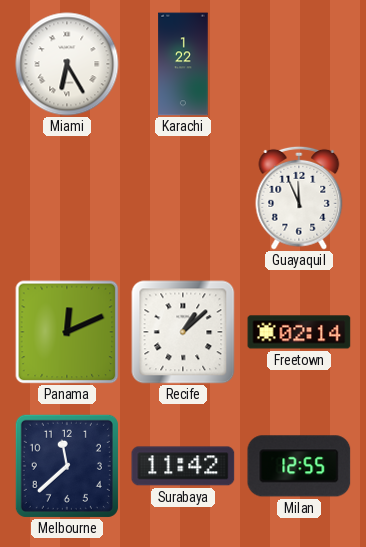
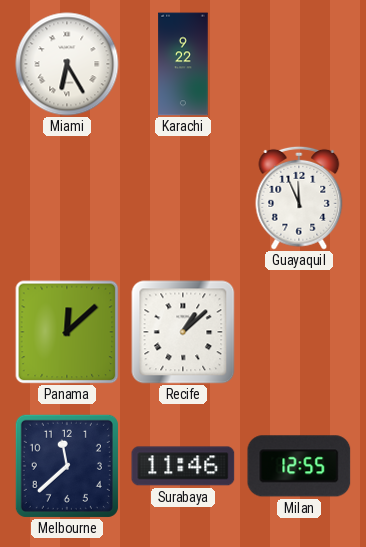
Karachi: 1:22 -> 9:22 (183, 64)
Panama: 12:11 -> 12:08 (67, 332)
Freetown: 02:14 -> none (299, 332)
Surabaya: 11:42 -> 11:46 (183, 466)
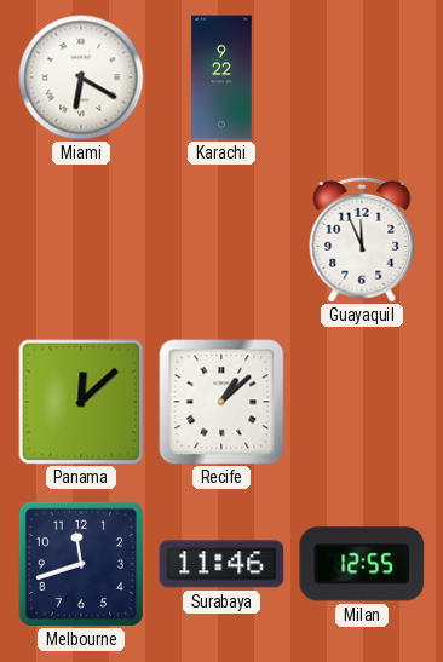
Miami: 6:25 -> 6:20 (81, 77)
Melbourne: 11:38 -> 11:42 (81, 564)
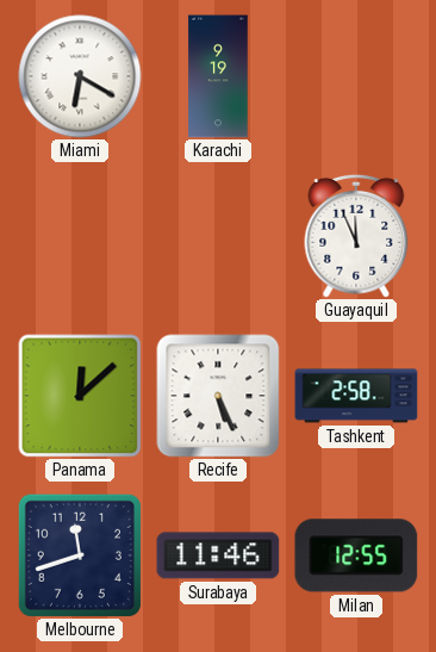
Karachi: 9:22 -> 9:19 (218, 76)
Recife: 1:08 -> 5:26 (218, 396)
Tashkent: none -> 2:58 (356, 396)
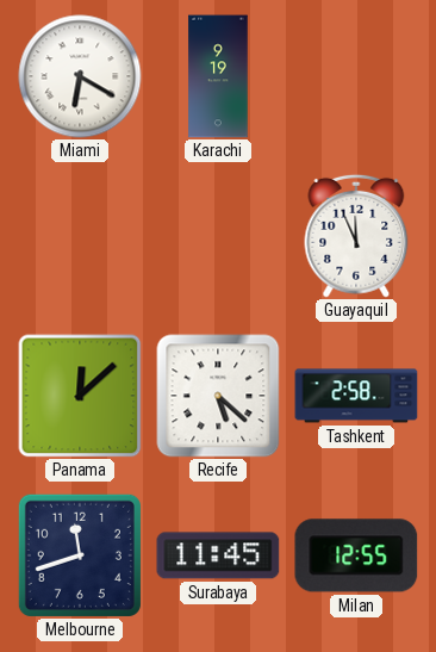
Recife: 5:26 -> 5:22 (218, 396)
Surabaya: 11:46 -> 11:45 (218, 555)
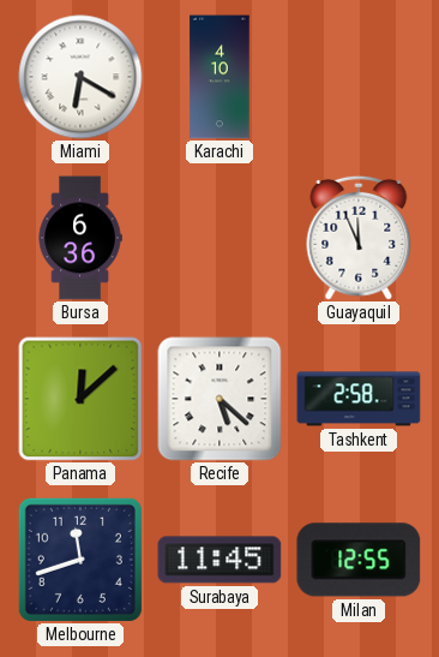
Karachi: 9:19 -> 4:10 (220, 77)
Bursa: none -> 6:36 (80, 238)
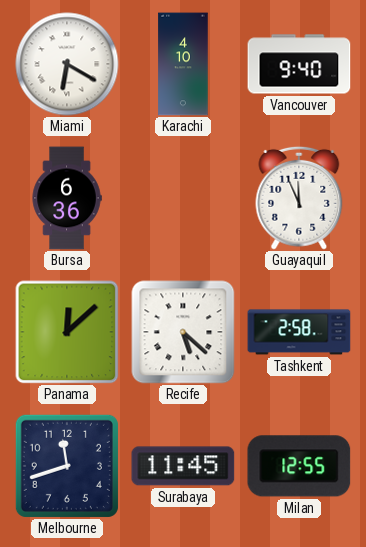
Vancouver: none -> 9:40 (299, 64)
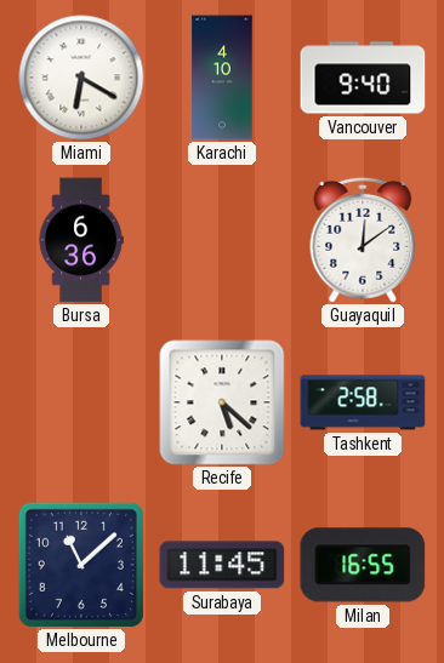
Guayaquil: 11:56 -> 12:09 (363, 240)
Panama: 12:08 -> none (67, 332)
Melbourne: 11:42 -> 11:08 (81, 565)
Milan: 12:55 -> 16:55 (363, 565)
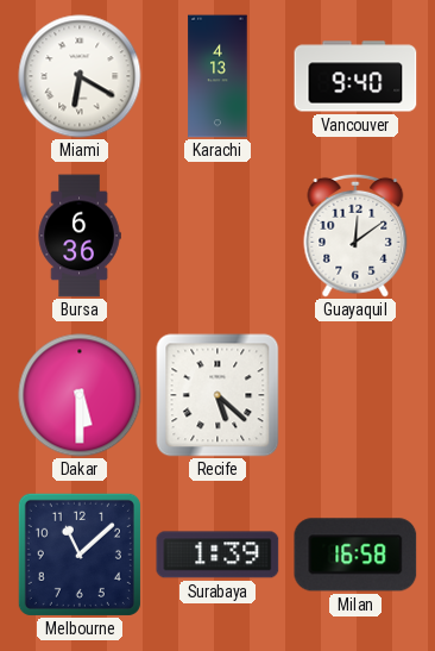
Karachi: 4:10 -> 4:13 (218, 76)
Dakar: none -> 5:30 (80, 395)
Tashkent: 2:58 -> none (363, 402)
Surabaya: 11:45 -> 1:39 (218, 555)
Milan: 16:55 -> 16:58 (355, 555)
